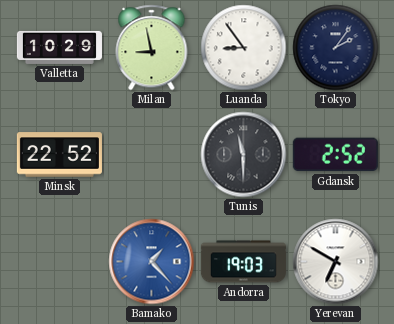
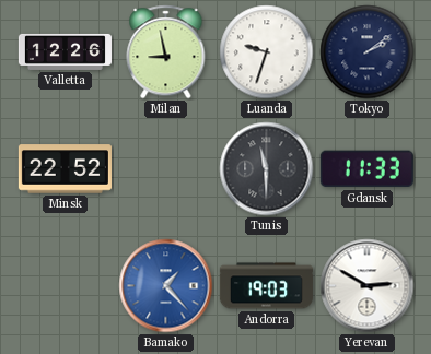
Valletta: 10:29 -> 12:26 (65, 51)
Luanda: 8:54 -> 9:33 (267, 52)
Tokyo: 2:06 -> 2:09 (368, 52)
Gdansk: 2:52 -> 11:33 (366, 169)
Yerevan: 6:50 -> 2:50 (368, 286)
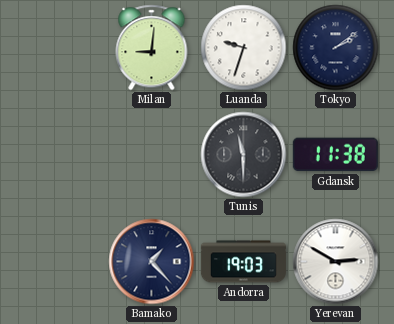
Valletta: 12:26 -> none (65, 51)
Milan: 8:58 -> 9:01 (152, 48)
Minsk: 22:52 -> none (65, 169)
Gdansk: 11:33 -> 11:38 (335, 155)
Bamako dial: blue -> navy (152, 262)
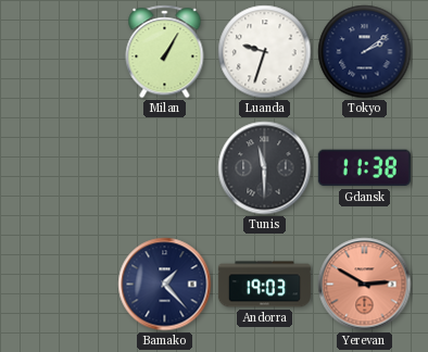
Milan: 9:01 -> 1:05 (165, 52)
Yerevan dial: white -> salmon (365, 285)
